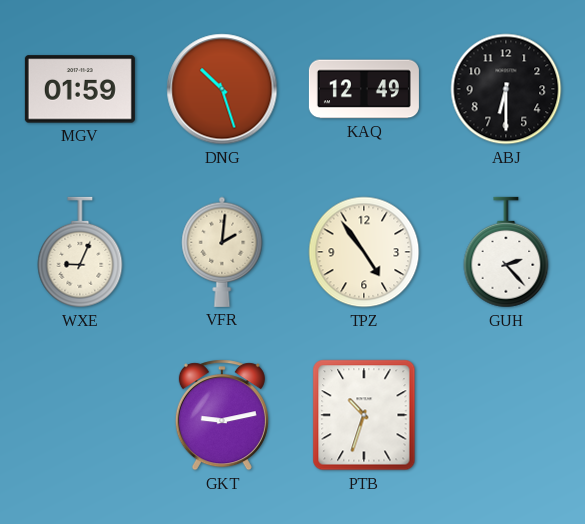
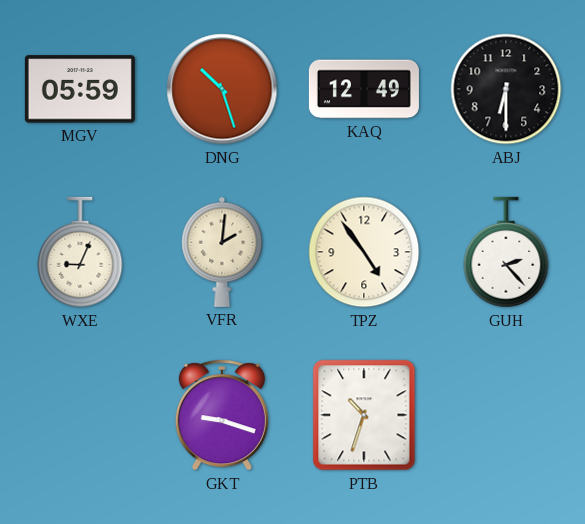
MGV: 01:59 -> 05:59 (80, 89)
GKT: 9:13 -> 9:18 (222, 415)
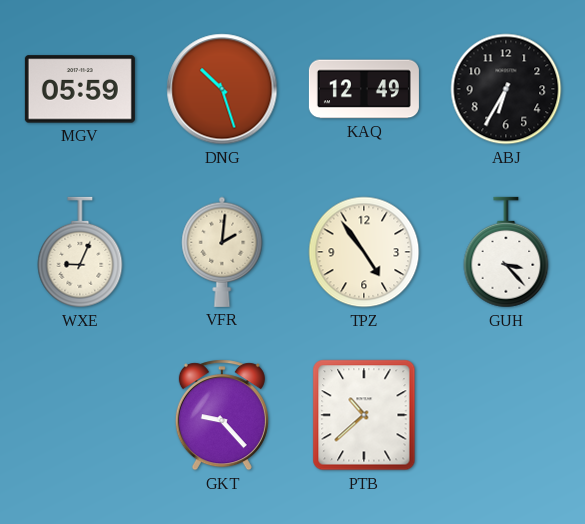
ABJ: 6:30 -> 6:35 (506, 89)
GUH: 2:23 -> 3:23 (506, 252)
GKT: 9:18 -> 9:23 (222, 415)
PTB: 10:33 -> 10:38 (364, 415)
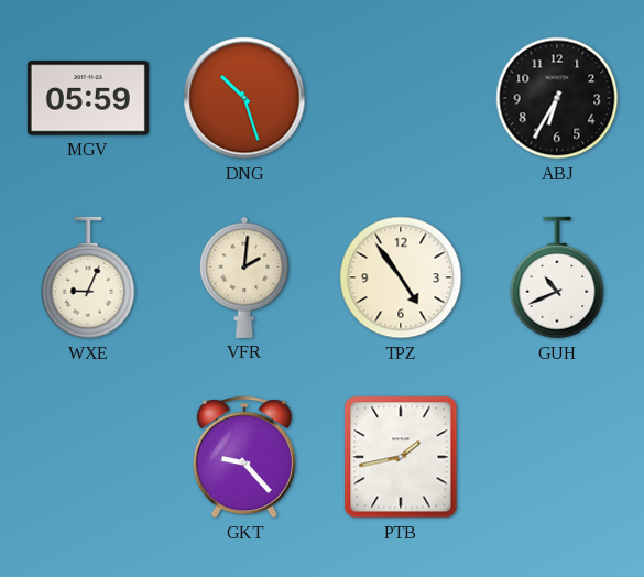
KAQ: 12:49 -> none (364, 89)
GUH: 3:23 -> 10:41 (557, 277)
PTB: 10:38 -> 1:43 (401, 457)
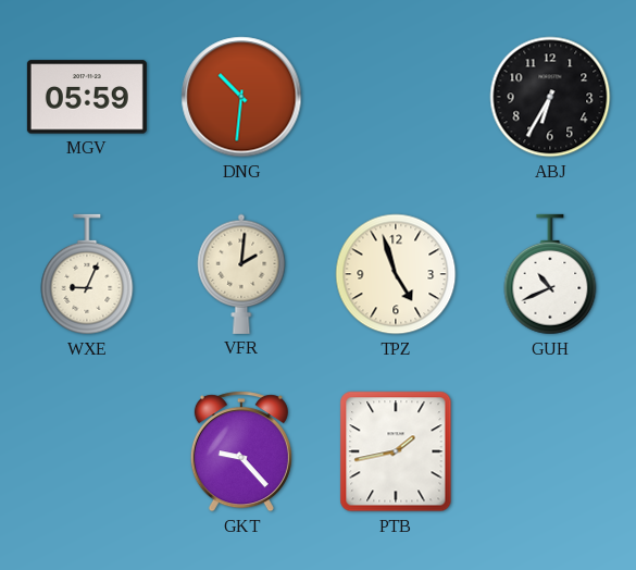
DNG: 10:27 -> 10:31 (241, 97)
TPZ: 4:54 -> 4:57 (396, 274)
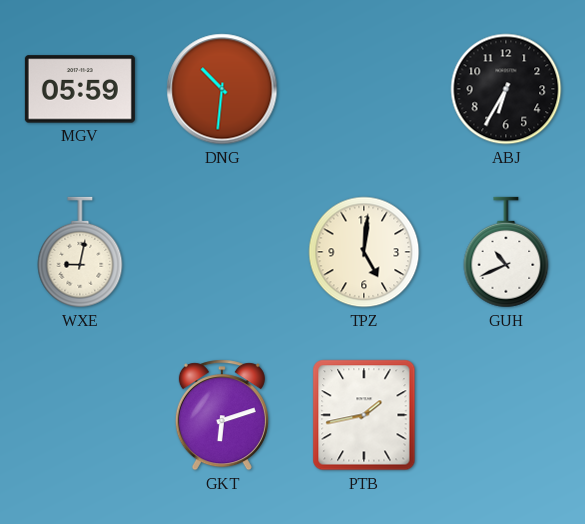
WXE: 9:04 -> 9:02 (80, 252)
VFR: 2:01 -> none (241, 274)
TPZ: 4:57 -> 5:01 (364, 252)
GKT: 9:23 -> 6:12 (222, 415)
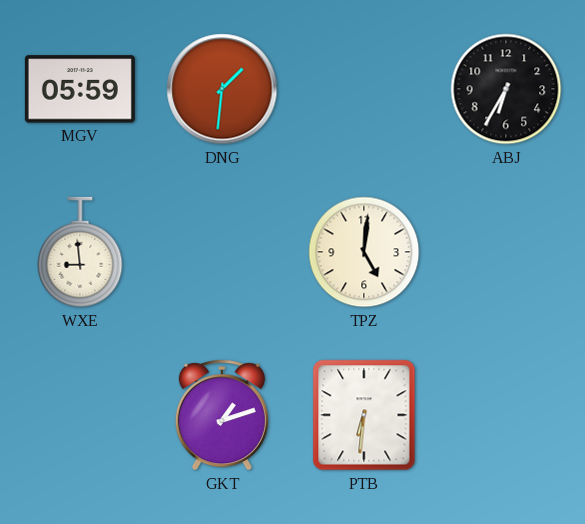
DNG: 10:31 -> 1:31 (222, 89)
WXE: 9:02 -> 8:59 (80, 252)
GUH: 10:41 -> none (506, 252)
GKT: 6:12 -> 1:12 (222, 415)
PTB: 1:43 -> 6:31 (364, 415)
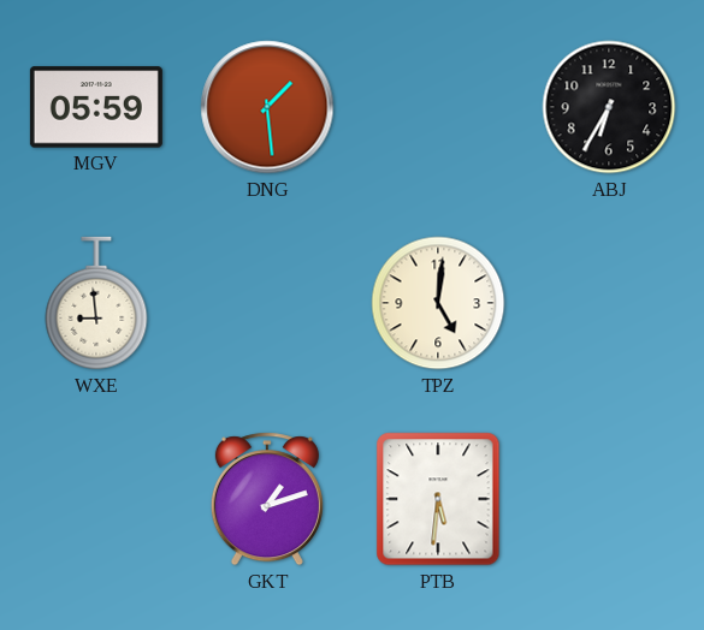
DNG: 1:31 -> 1:29 (267, 107)
PTB: 6:31 -> 5:31 (438, 499)
